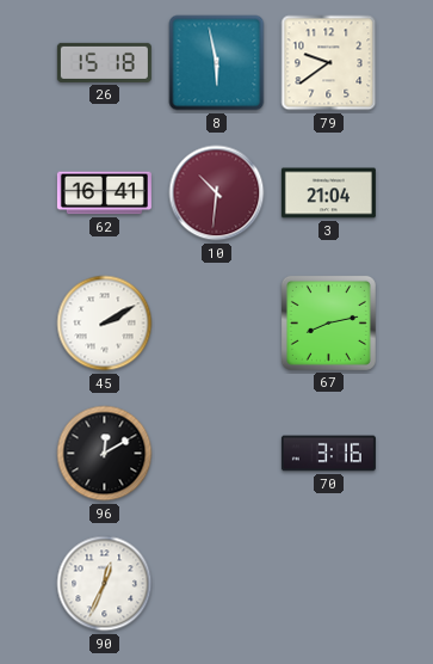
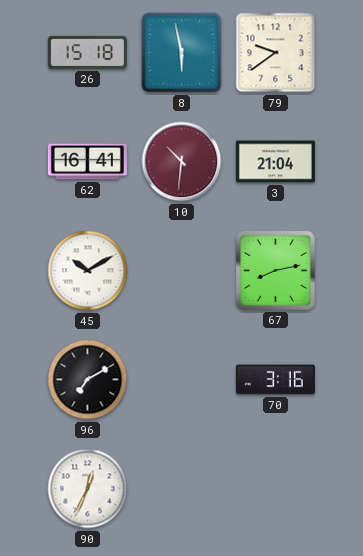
45: 2:10 -> 10:10 (88, 271)
96: 12:10 -> 7:10 (88, 380)
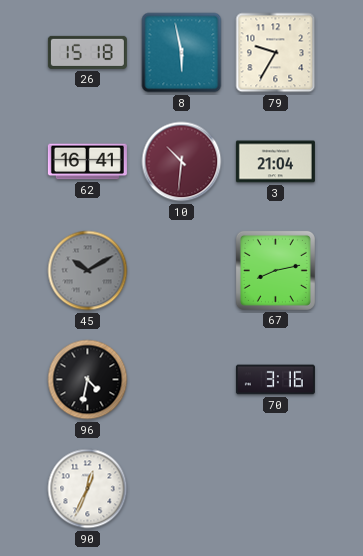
79: 9:39 -> 9:35 (276, 53)
45 dial: white -> grey (88, 271)
96: 7:10 -> 4:32 (88, 380)
